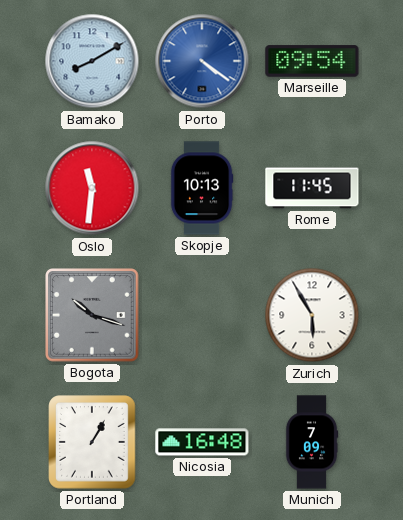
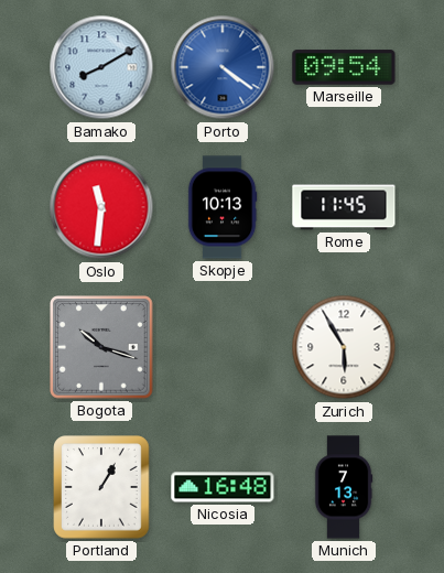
Munich: 7:09 -> 7:13 (344, 487)
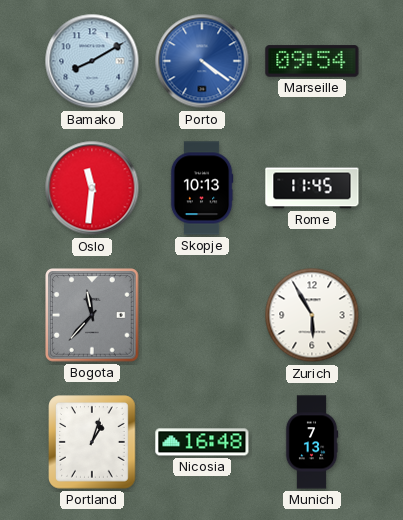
Bogota: 10:18 -> 11:37 (93, 316)
Portland: 1:05 -> 1:03 (92, 442)
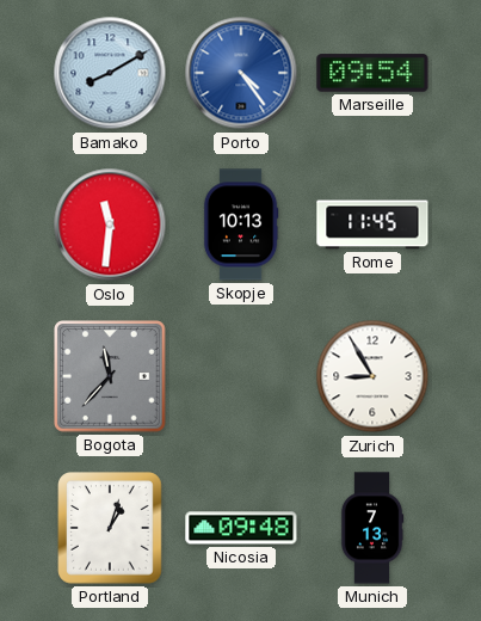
Porto: 4:21 -> 4:24 (241, 73)
Zurich: 5:55 -> 8:55 (372, 376)
Nicosia: 16:48 -> 09:48 (241, 528)
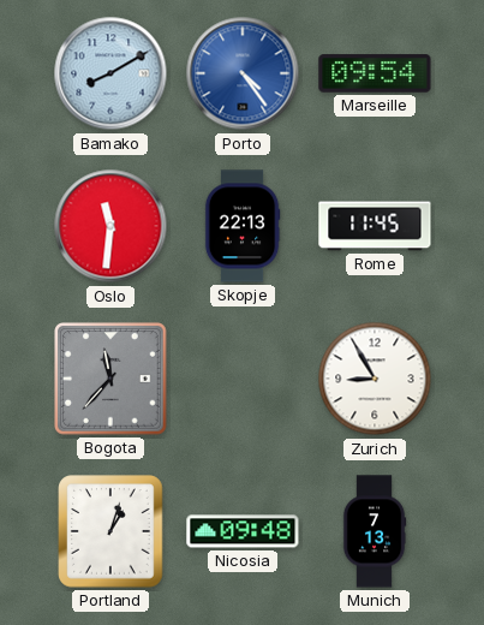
Skopje: 10:13 -> 22:13 (243, 226)
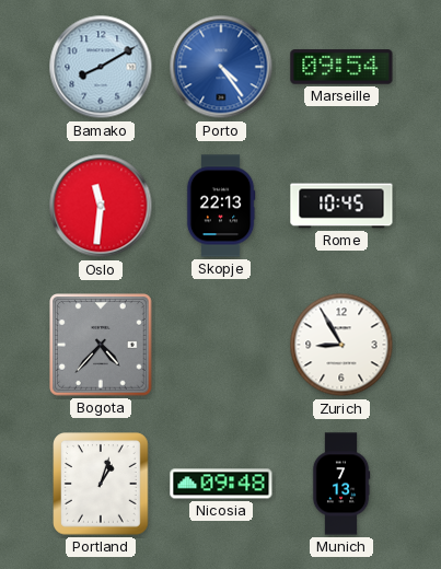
Rome: 11:45 -> 10:45 (341, 206)
Bogota: 11:37 -> 4:37 (102, 346)
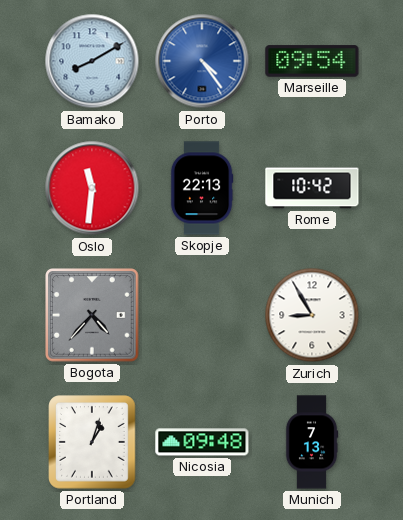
Rome: 10:45 -> 10:42 (312, 188)
